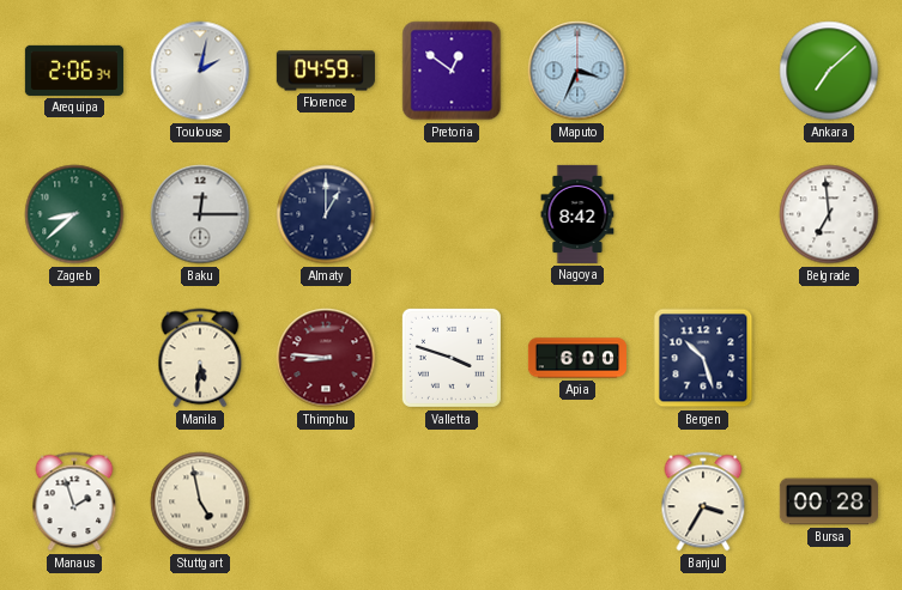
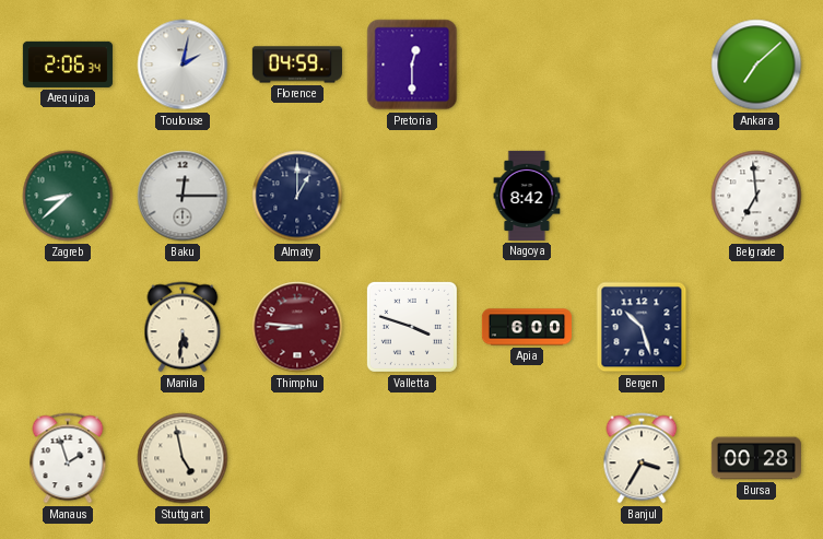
Pretoria: 12:51 -> 12:30 (412, 65)
Maputo: 3:34 -> none (577, 71)
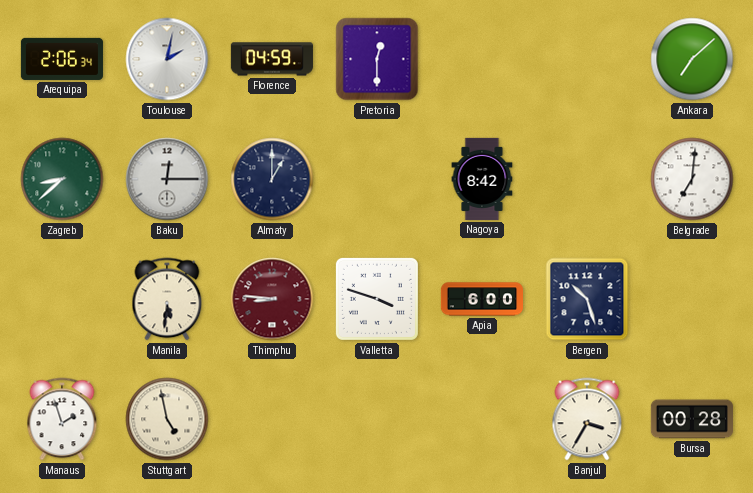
Belgrade: 6:59 -> 7:01 (692, 179)
